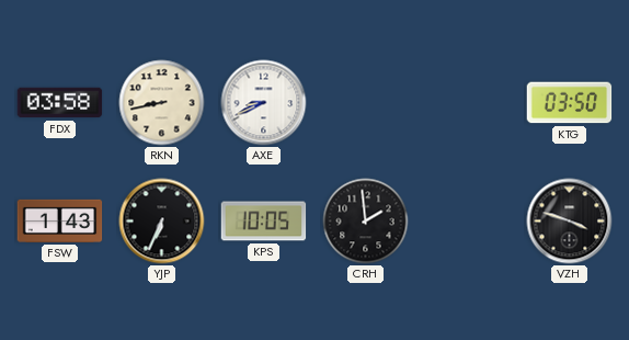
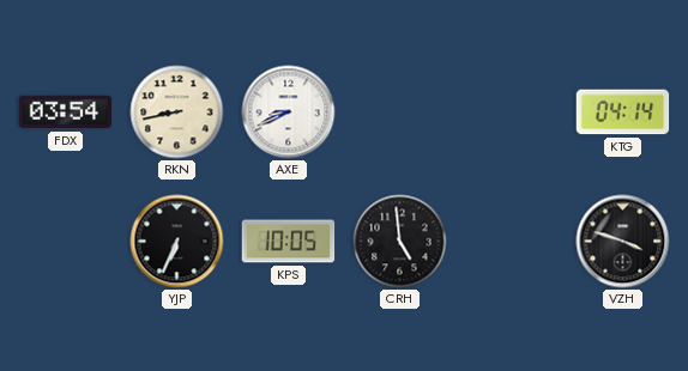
FDX: 03:58 -> 03:54 (66, 112)
KTG: 03:50 -> 04:14 (623, 112)
FSW: 1:43 -> none (60, 220)
CRH: 1:59 -> 4:59 (400, 242)
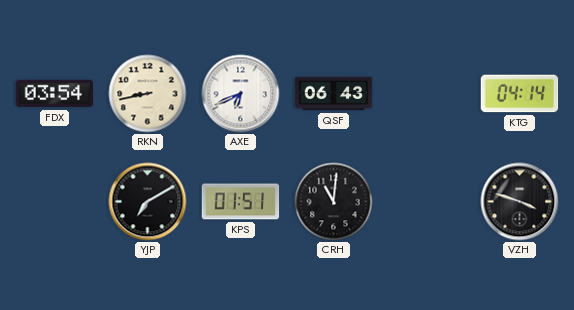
AXE: 8:41 -> 6:41 (241, 94)
QSF: none -> 06:43 (334, 94)
YJP: 6:34 -> 7:10 (148, 202)
KPS: 10:05 -> 01:51 (241, 202)
CRH: 4:59 -> 11:01 (334, 202)
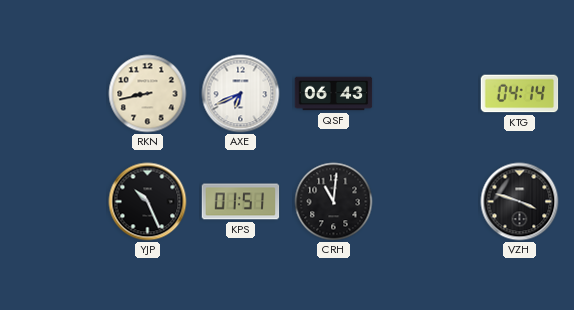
FDX: 03:54 -> none (55, 94)
YJP: 7:10 -> 10:26 (148, 202)
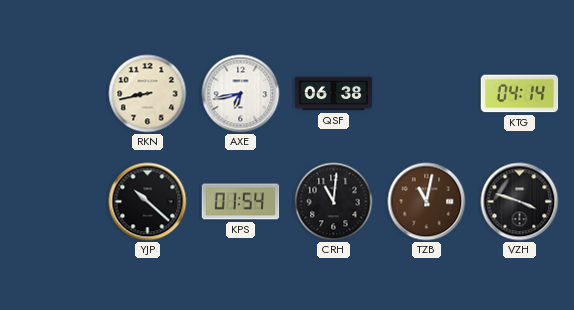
AXE: 6:41 -> 6:43 (241, 94)
QSF: 06:43 -> 06:38 (334, 94)
YJP: 10:26 -> 10:22 (148, 202)
KPS: 01:51 -> 01:54 (241, 202)
TZB: none -> 11:02 (427, 202)
